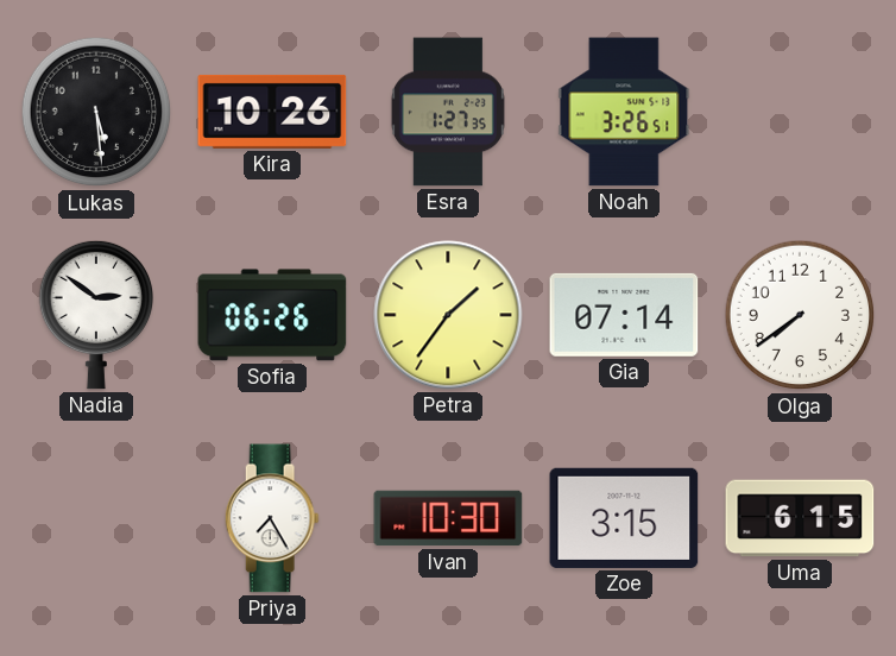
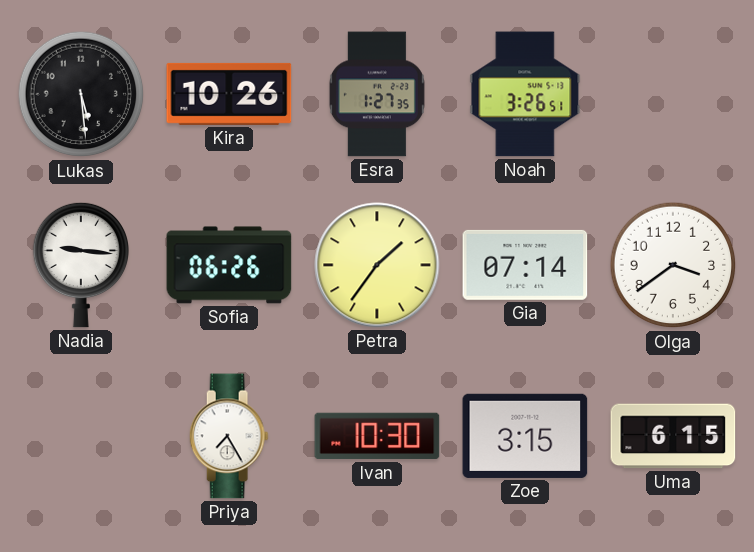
Nadia: 2:51 -> 9:16 (80, 265)
Olga: 7:39 -> 3:39 (673, 265)
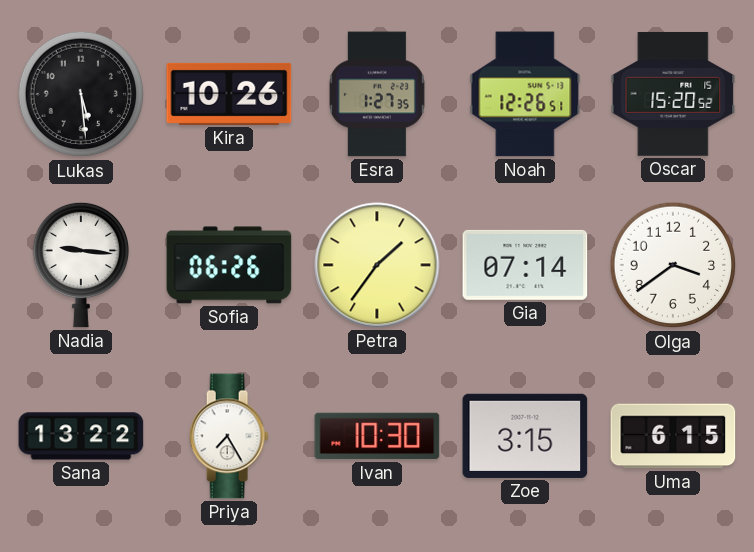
Noah: 3:26 -> 12:26 (525, 94)
Oscar: none -> 15:20 (673, 94)
Sana: none -> 13:22 (81, 436)
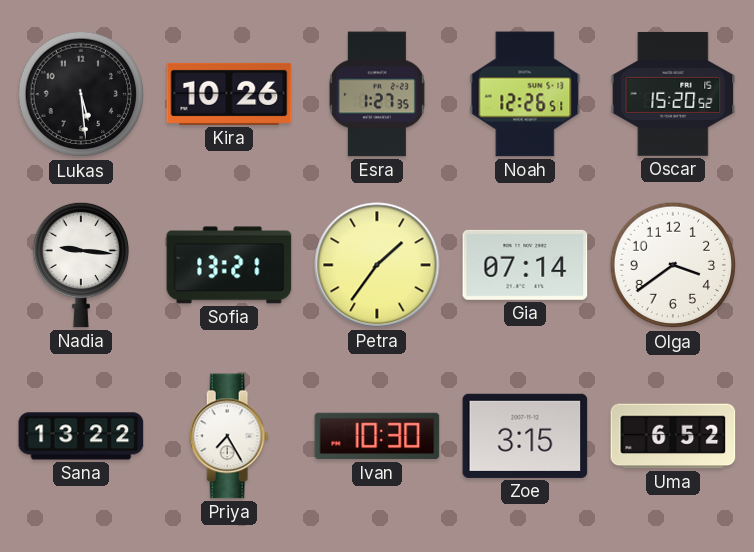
Sofia: 06:26 -> 13:21 (229, 265)
Uma: 6:15 -> 6:52 (673, 436)
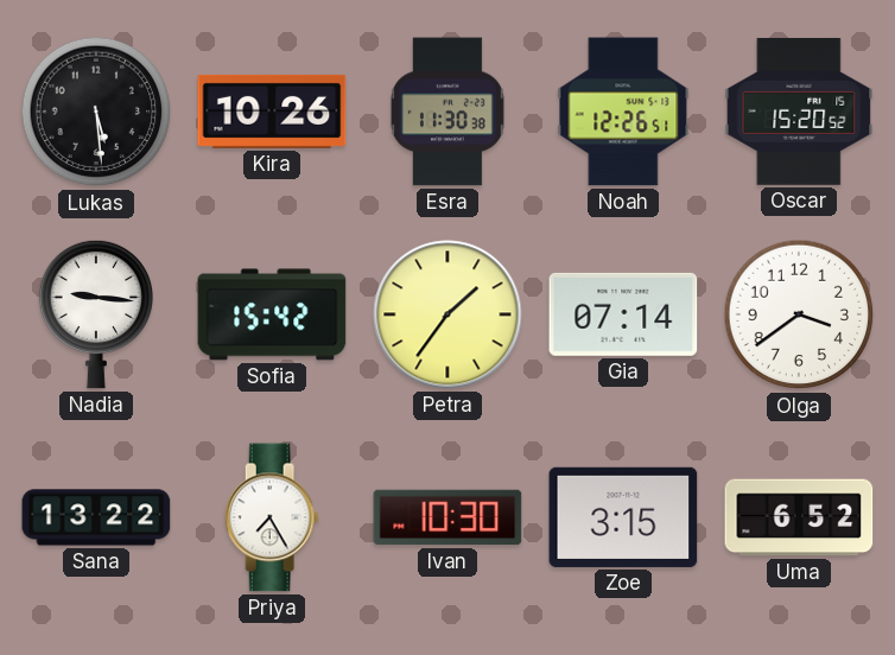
Esra: 1:27 -> 11:30 (448, 112)
Sofia: 13:21 -> 15:42 (272, 314)
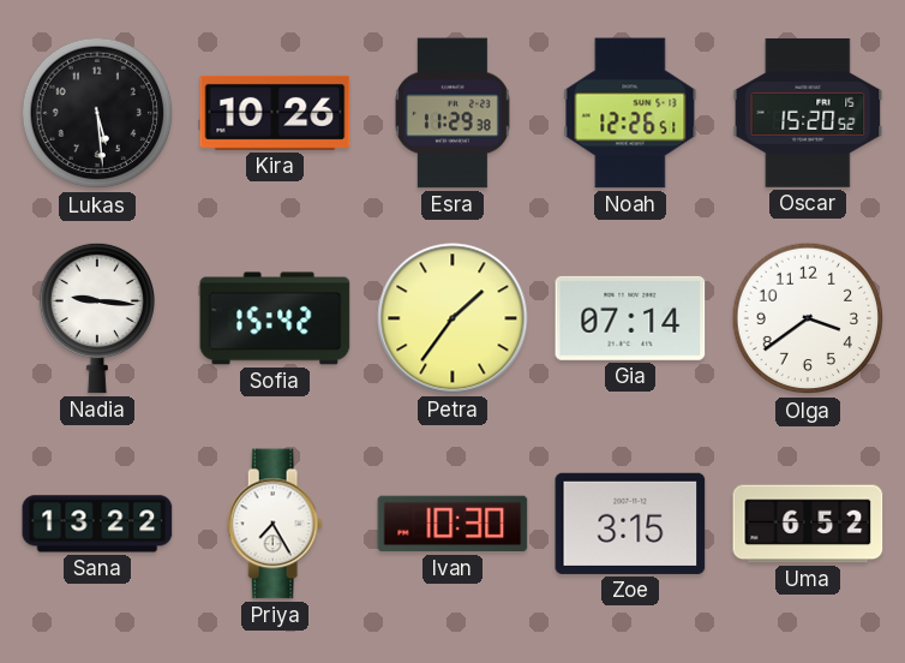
Esra: 11:30 -> 11:29 (452, 113)
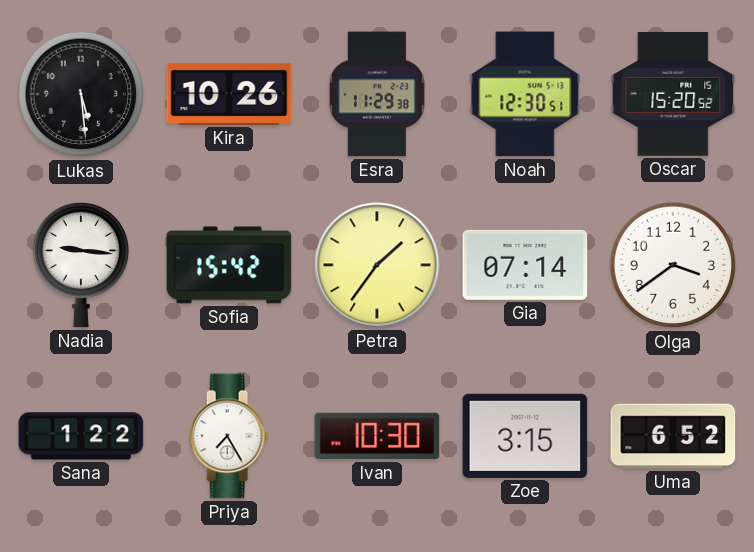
Noah: 12:26 -> 12:30 (525, 94)
Sana: 13:22 -> 1:22 (81, 436)
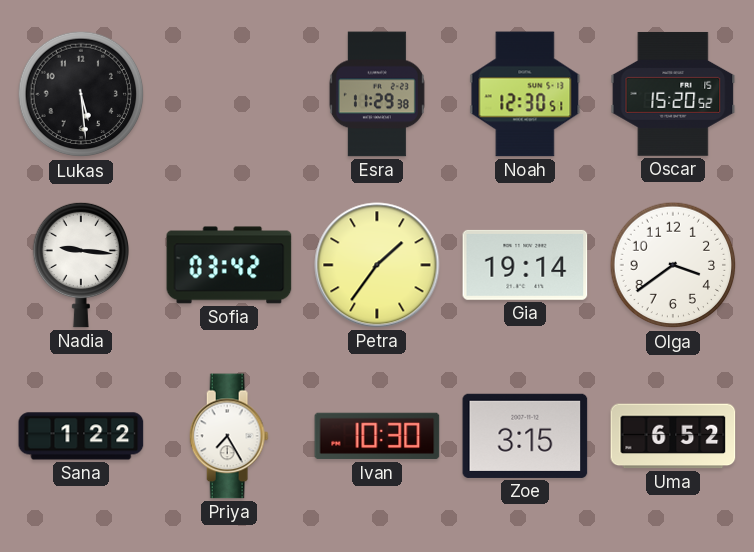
Kira: 10:26 -> none (229, 94)
Sofia: 15:42 -> 03:42 (229, 265)
Gia: 07:14 -> 19:14 (525, 265)
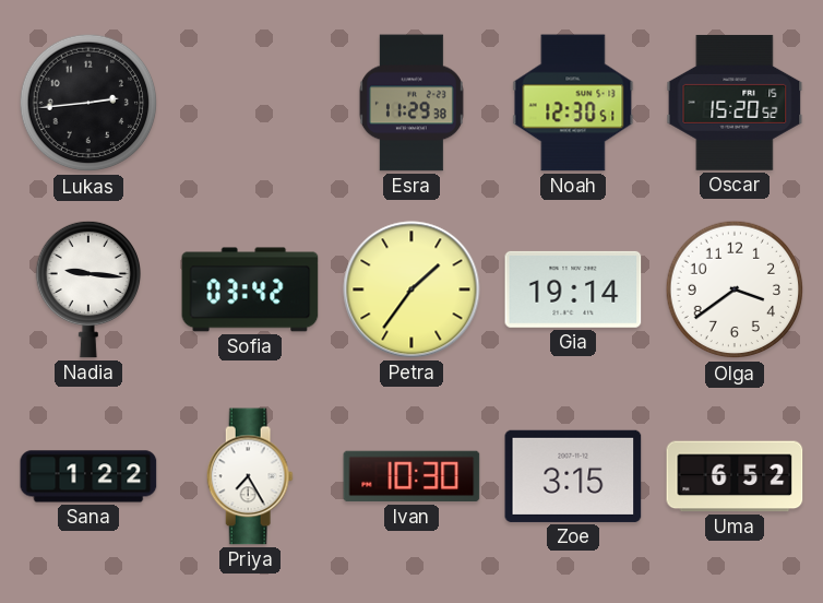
Lukas: 5:29 -> 2:44 (88, 103)
